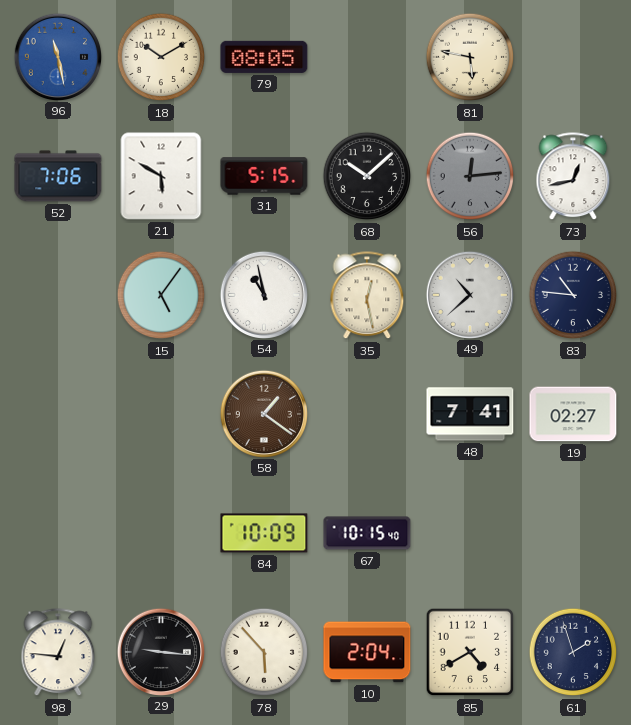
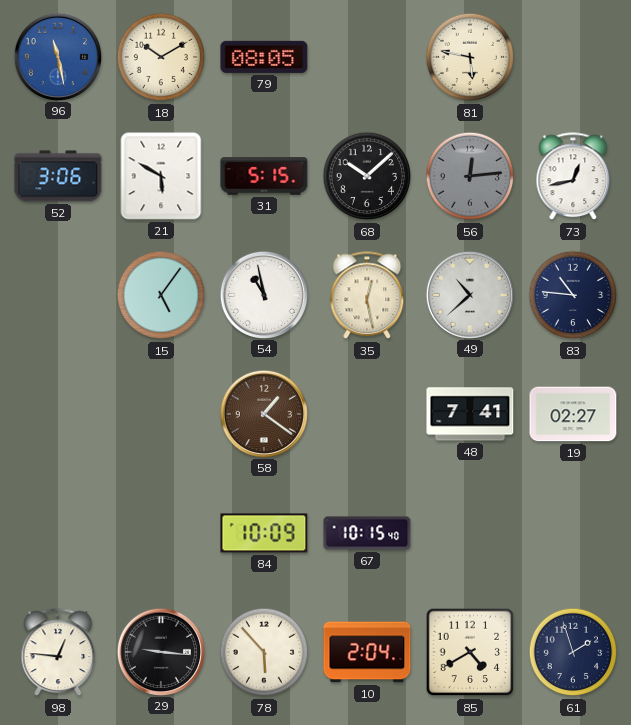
52: 7:06 -> 3:06 (58, 176)
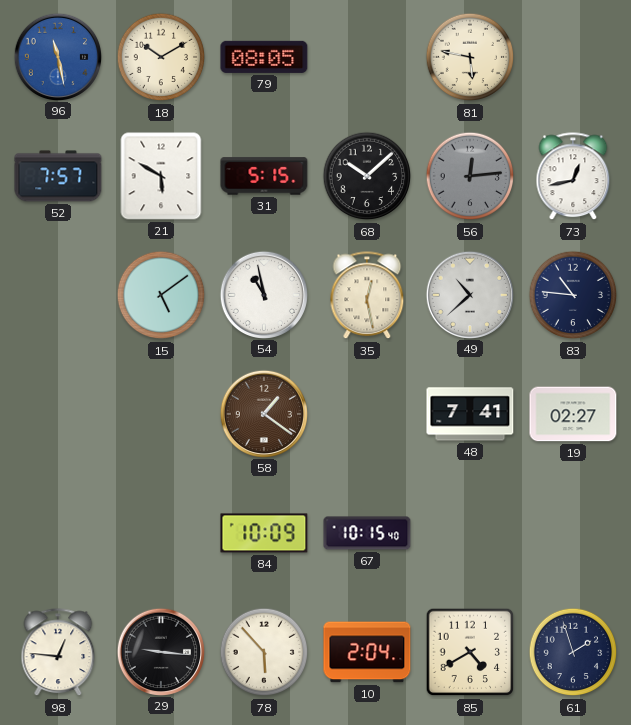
52: 3:06 -> 7:57 (58, 176)
15: 5:06 -> 5:09 (161, 295)
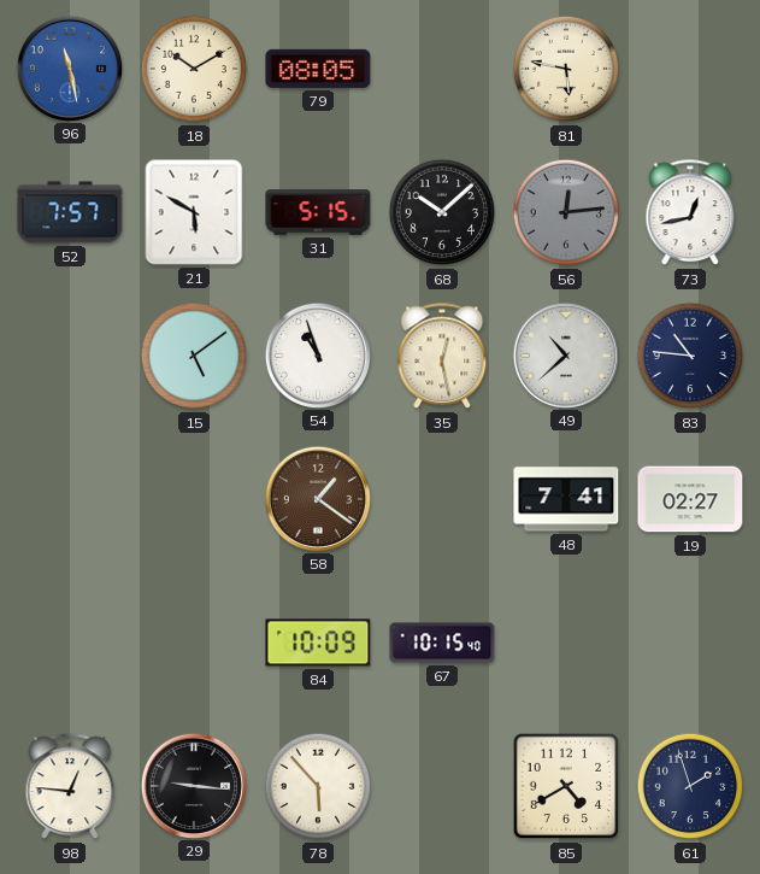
54: 10:58 -> 10:57 (317, 354)
10: 2:04 -> none (367, 652)
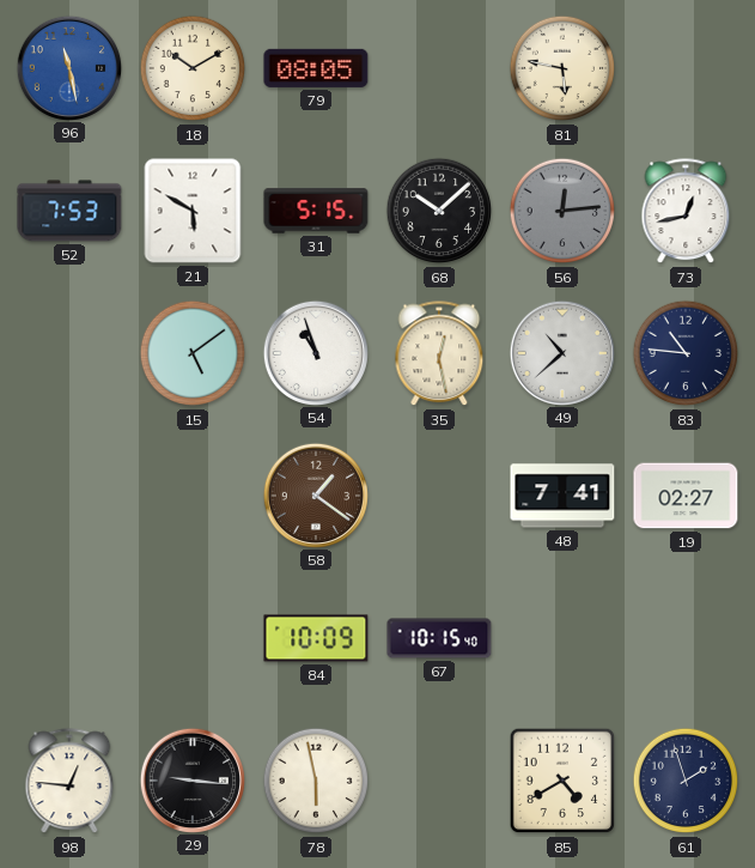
52: 7:57 -> 7:53 (69, 211)
78: 5:53 -> 5:58 (316, 781)
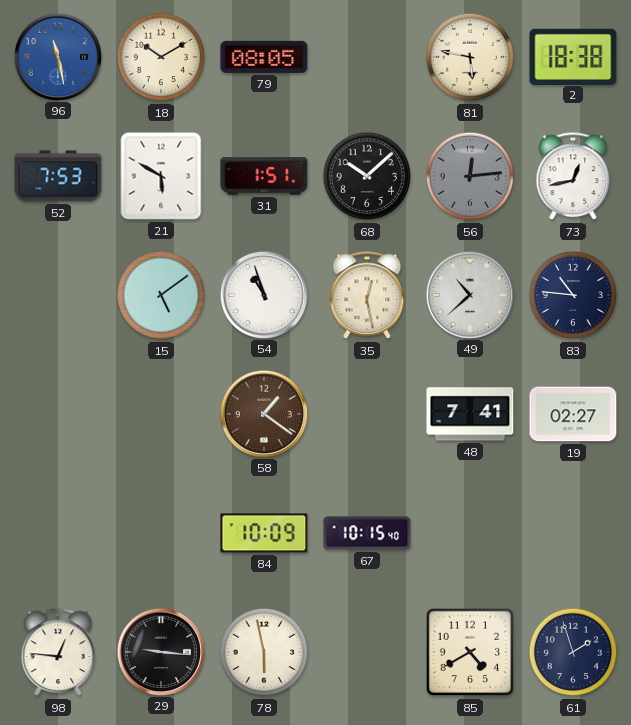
2: none -> 18:38 (573, 56)
31: 5:15 -> 1:51 (264, 176)
